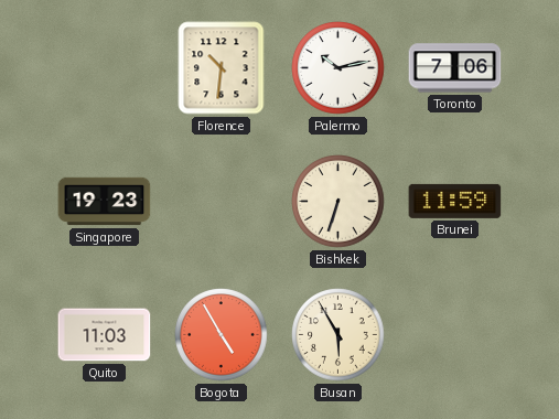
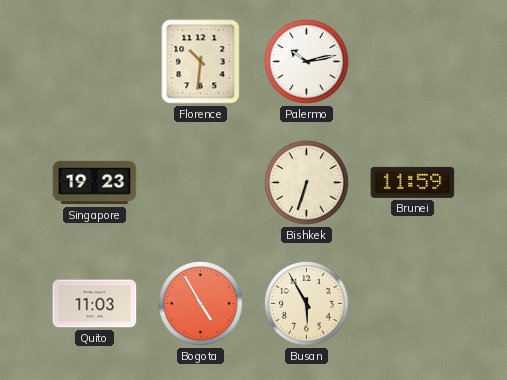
Toronto: 7:06 -> none (455, 68)
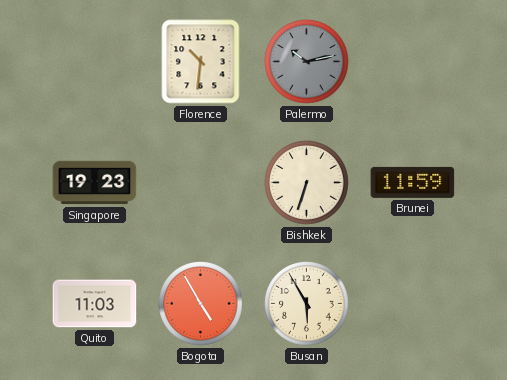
Palermo dial: white -> grey (307, 62)
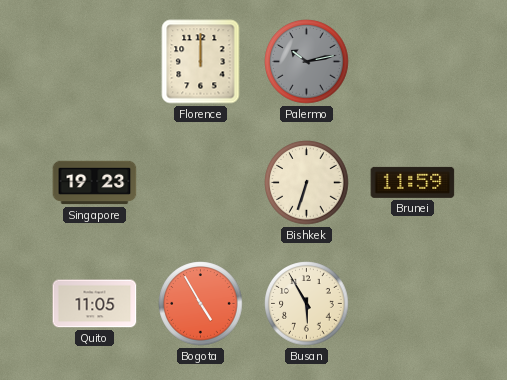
Florence: 10:31 -> 12:00 (201, 62)
Quito: 11:03 -> 11:05 (95, 304)
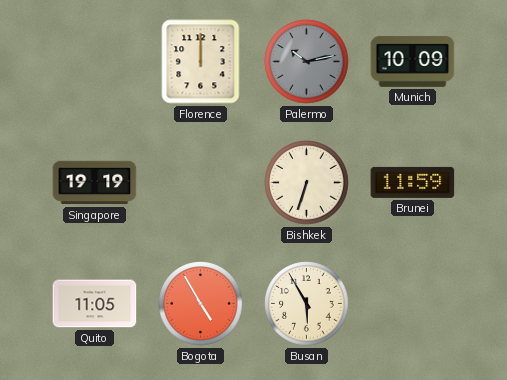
Munich: none -> 10:09 (413, 61)
Singapore: 19:23 -> 19:19 (95, 183)
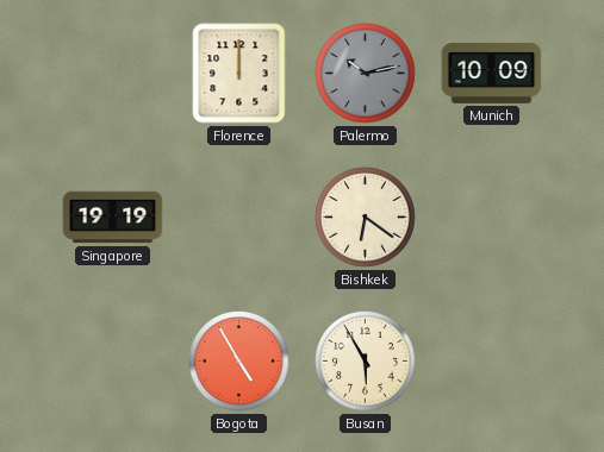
Bishkek: 6:33 -> 6:21 (366, 218)
Brunei: 11:59 -> none (413, 182)
Quito: 11:05 -> none (95, 304)
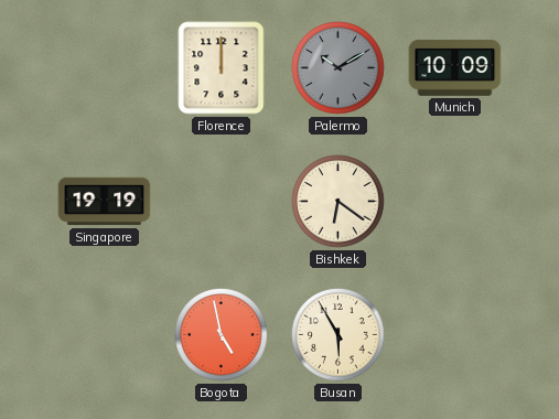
Palermo: 10:13 -> 10:10 (338, 68)
Bogota: 4:55 -> 4:58 (222, 335)
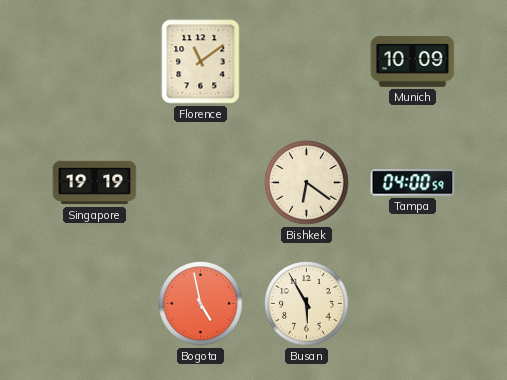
Florence: 12:00 -> 11:09 (201, 62)
Palermo: 10:10 -> none (338, 68)
Tampa: none -> 04:00 (413, 183)
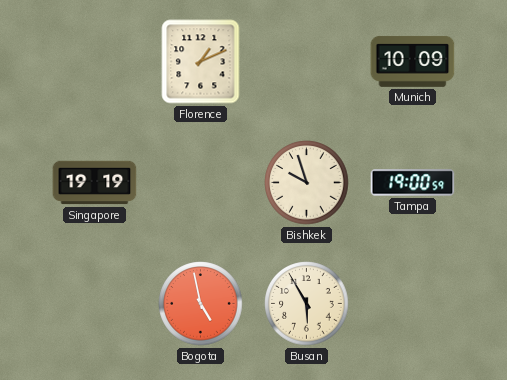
Florence: 11:09 -> 1:11 (201, 62)
Bishkek: 6:21 -> 9:57 (307, 183)
Tampa: 04:00 -> 19:00 (413, 183)
